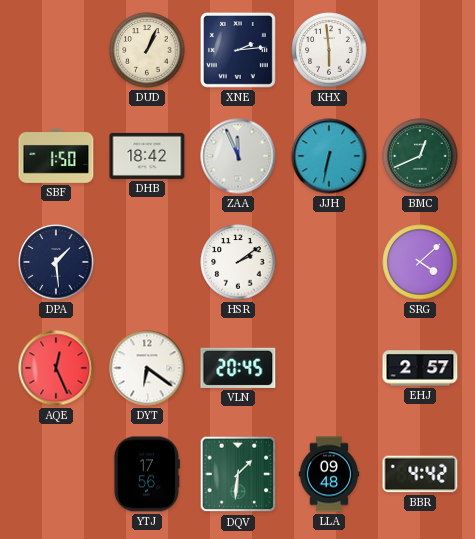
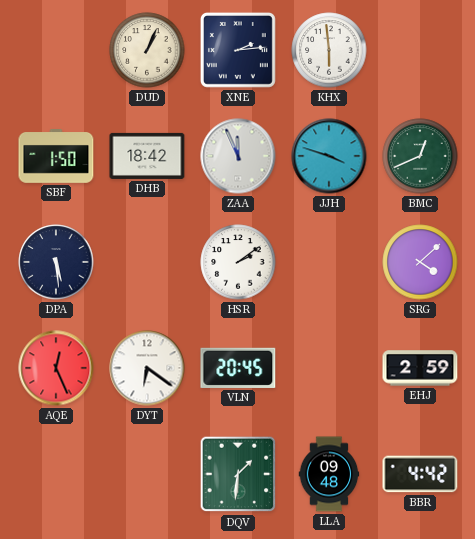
JJH: 6:32 -> 3:48 (329, 156)
DPA: 1:29 -> 5:29 (56, 262)
EHJ: 2:57 -> 2:59 (420, 368)
YTJ: 17:56 -> none (146, 474)
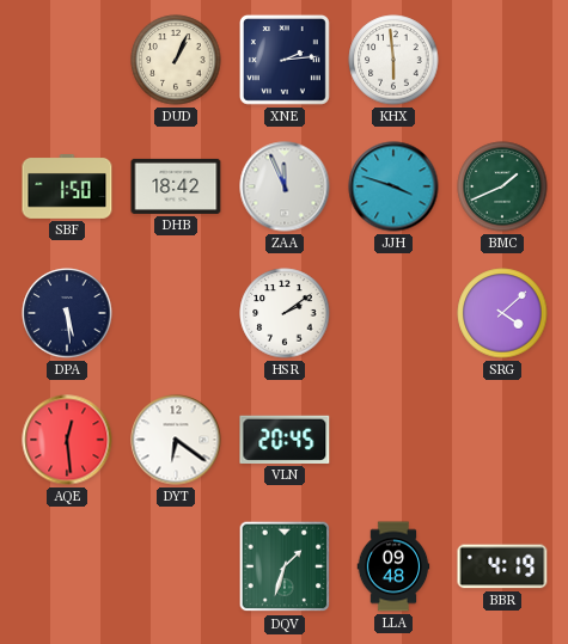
BMC: 12:41 -> 1:41 (502, 186)
AQE: 12:26 -> 12:29 (67, 440)
EHJ: 2:59 -> none (420, 368)
DQV: 1:31 -> 1:33 (285, 566)
BBR: 4:42 -> 4:19 (502, 566)
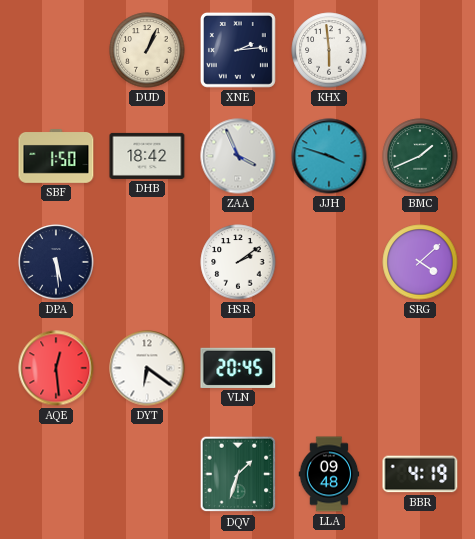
ZAA: 11:56 -> 3:56 (238, 156)
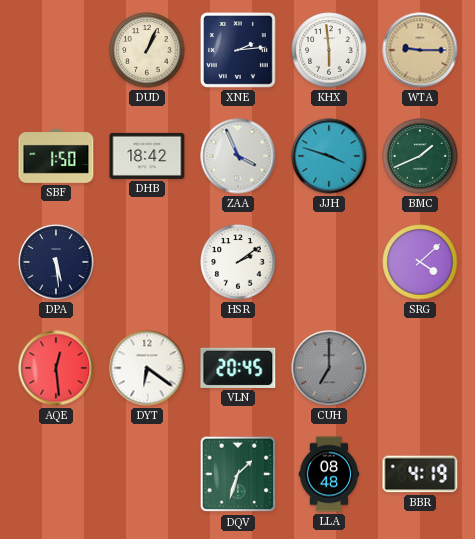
WTA: none -> 9:15 (420, 50)
CUH: none -> 7:00 (329, 368)
LLA: 09:48 -> 08:48 (329, 474)
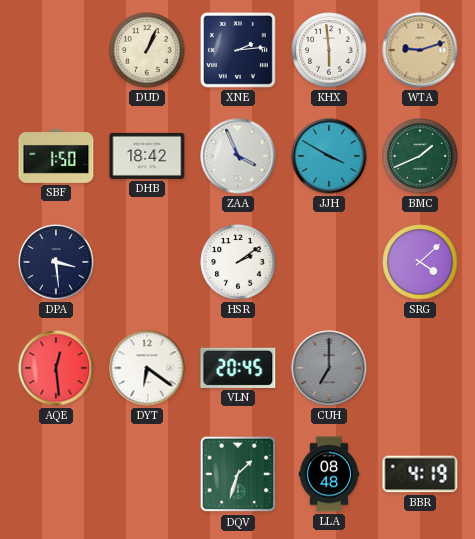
WTA: 9:15 -> 9:12 (420, 50)
JJH: 3:48 -> 3:50 (329, 156)
DPA: 5:29 -> 3:29 (56, 262)
